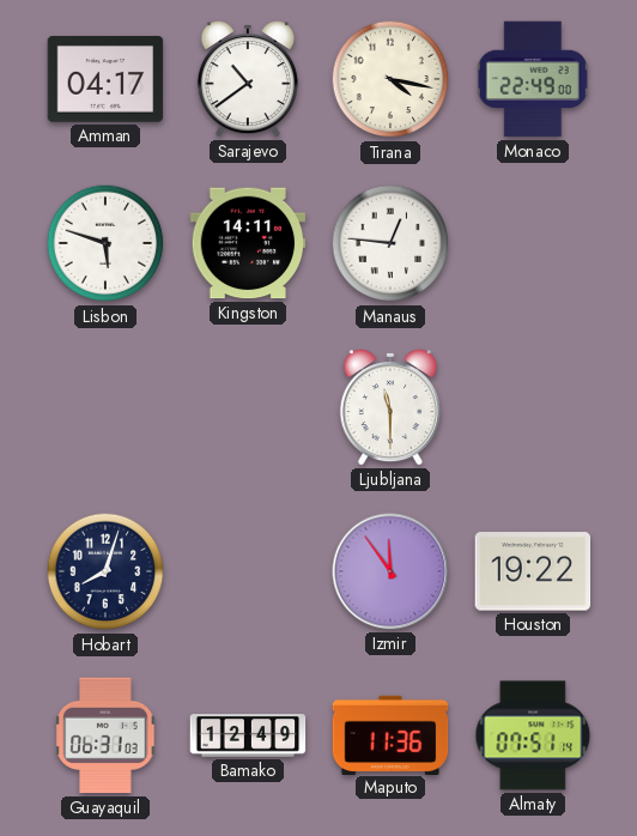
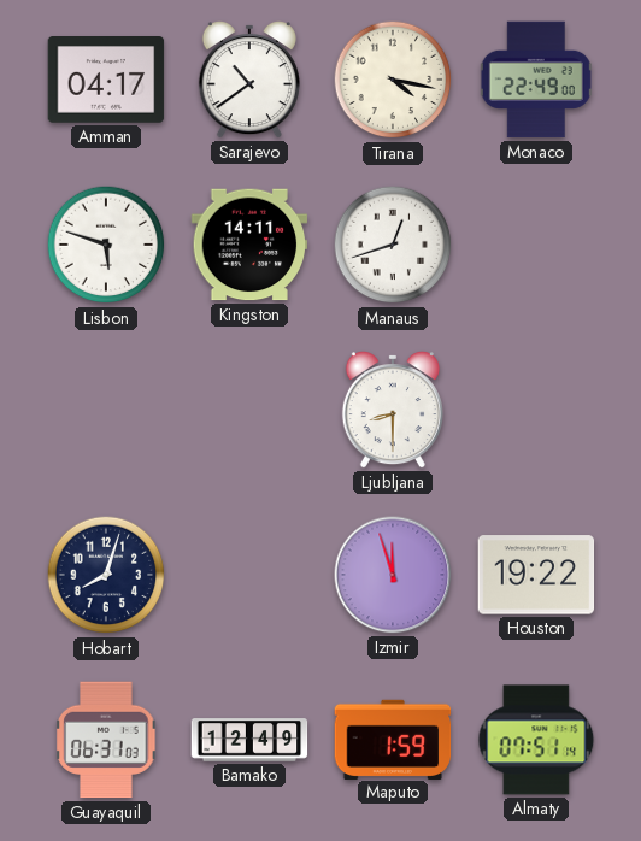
Manaus: 12:46 -> 12:42 (393, 245)
Ljubljana: 11:30 -> 8:30 (393, 411)
Izmir: 11:54 -> 11:57 (393, 575)
Maputo: 11:36 -> 1:59 (393, 739)
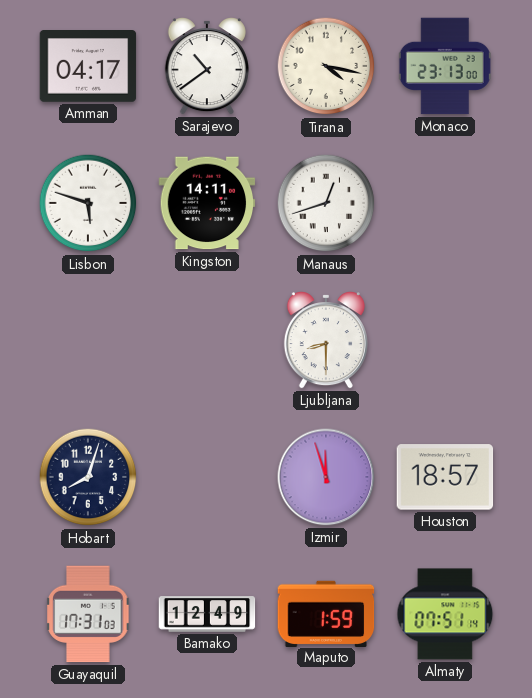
Monaco: 22:49 -> 23:13 (445, 66)
Houston: 19:22 -> 18:57 (445, 477)
Guayaquil: 06:31 -> 17:31 (88, 614)
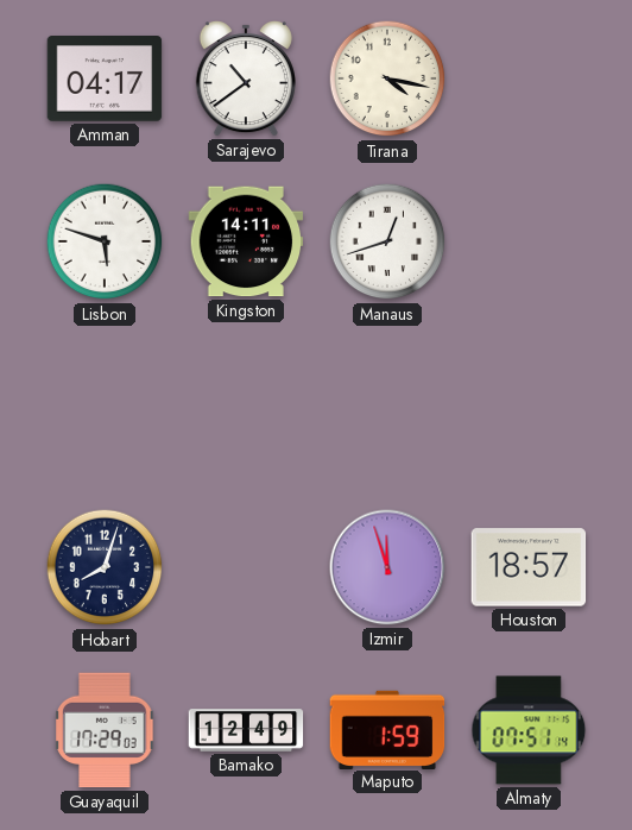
Monaco: 23:13 -> none (445, 66)
Ljubljana: 8:30 -> none (326, 341)
Guayaquil: 17:31 -> 17:29 (105, 730)
